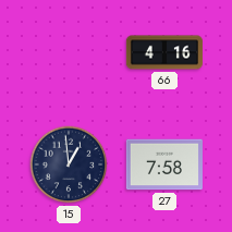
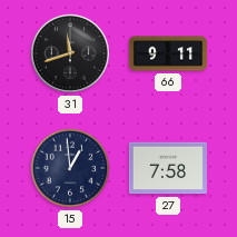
31: none -> 11:42 (70, 53)
66: 4:16 -> 9:11 (168, 53)
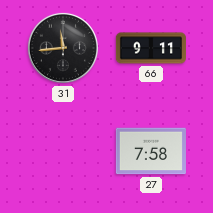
31: 11:42 -> 11:44 (63, 48)
15: 12:59 -> none (70, 168)
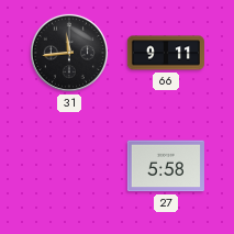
27: 7:58 -> 5:58 (166, 166)
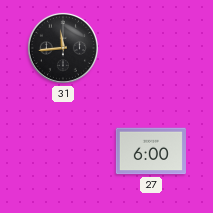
66: 9:11 -> none (166, 53)
27: 5:58 -> 6:00 (151, 151)
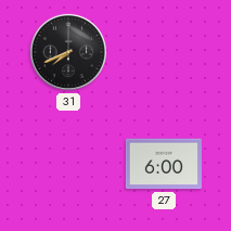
31: 11:44 -> 7:41 (68, 52)
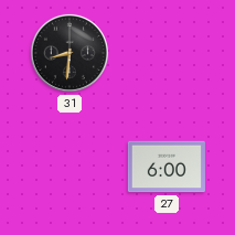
31: 7:41 -> 8:31 (70, 53)
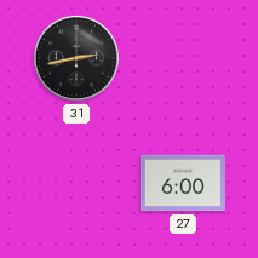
31: 8:31 -> 2:43 (76, 58)
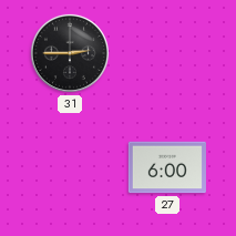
31: 2:43 -> 2:45 (70, 53)
